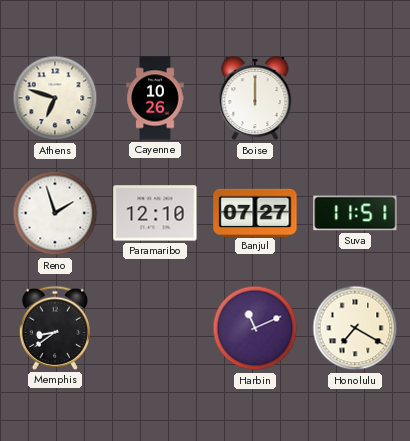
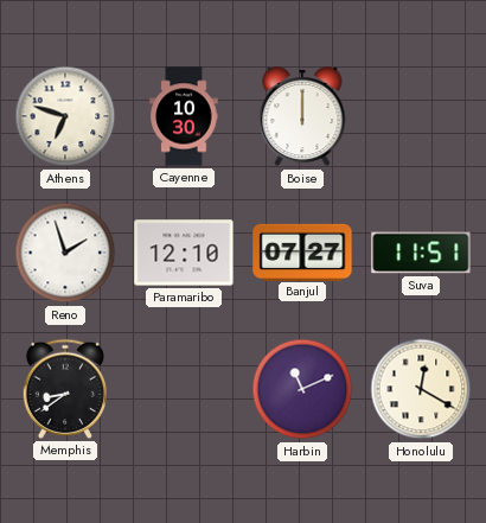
Cayenne: 10:26 -> 10:30 (184, 116)
Honolulu: 7:20 -> 12:20 (421, 389)
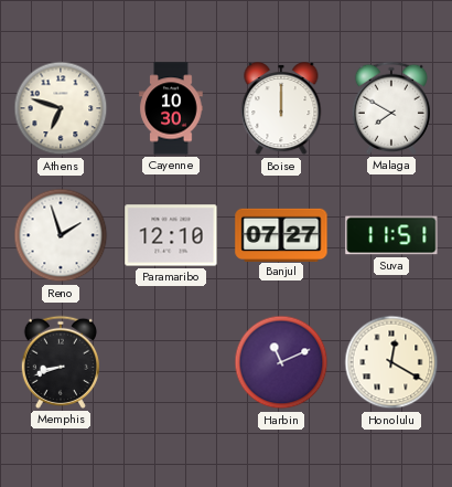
Malaga: none -> 7:50 (391, 108)
Memphis: 8:39 -> 8:42 (61, 362)
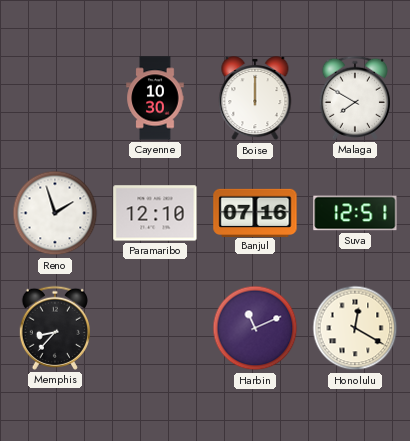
Athens: 6:48 -> none (61, 108)
Banjul: 07:27 -> 07:16 (255, 212)
Suva: 11:51 -> 12:51 (355, 213)
Memphis: 8:42 -> 8:37 (55, 328)
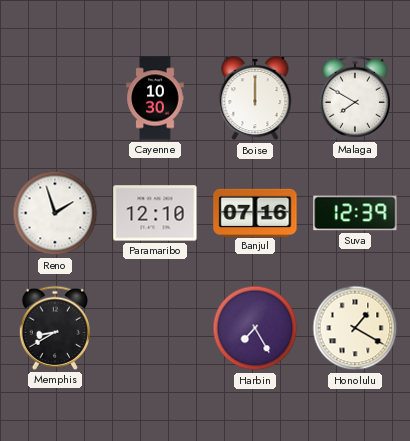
Suva: 12:51 -> 12:39 (355, 213)
Memphis: 8:37 -> 8:40 (55, 328)
Harbin: 11:11 -> 7:25 (255, 328)
Honolulu: 12:20 -> 1:20 (355, 328)
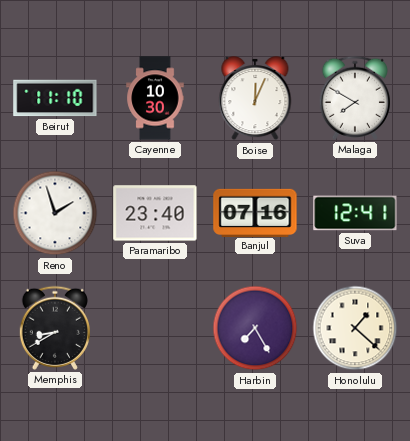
Beirut: none -> 11:10 (55, 98)
Boise: 12:00 -> 12:04 (255, 99)
Paramaribo: 12:10 -> 23:40 (155, 213)
Suva: 12:39 -> 12:41 (355, 213)
Honolulu: 1:20 -> 1:22 (355, 328)
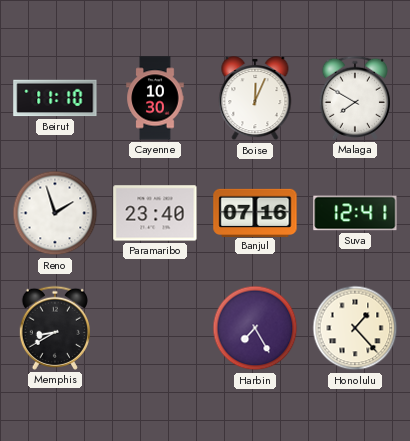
Honolulu: 1:22 -> 1:23 (355, 328)
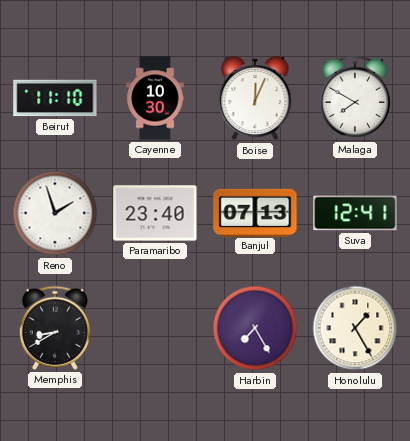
Banjul: 07:16 -> 07:13 (255, 212)
Honolulu: 1:23 -> 1:25 (355, 328)
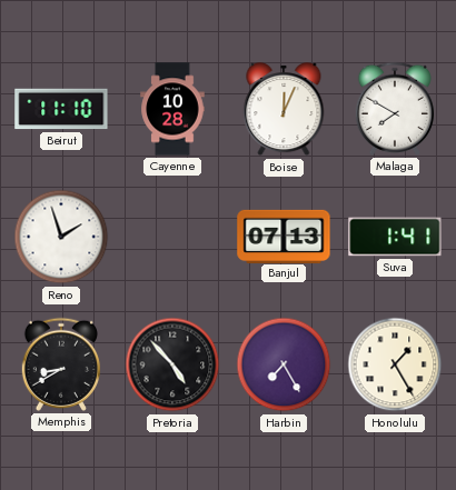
Cayenne: 10:30 -> 10:28 (172, 109)
Paramaribo: 23:40 -> none (155, 213)
Suva: 12:41 -> 1:41 (395, 237)
Pretoria: none -> 4:53 (172, 364)
